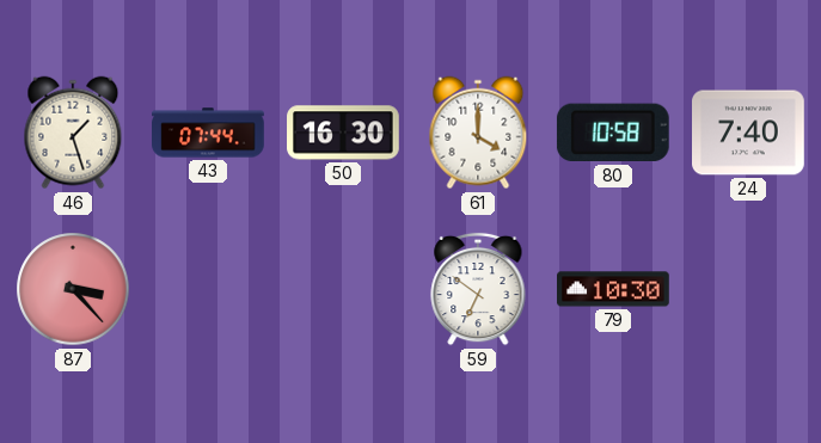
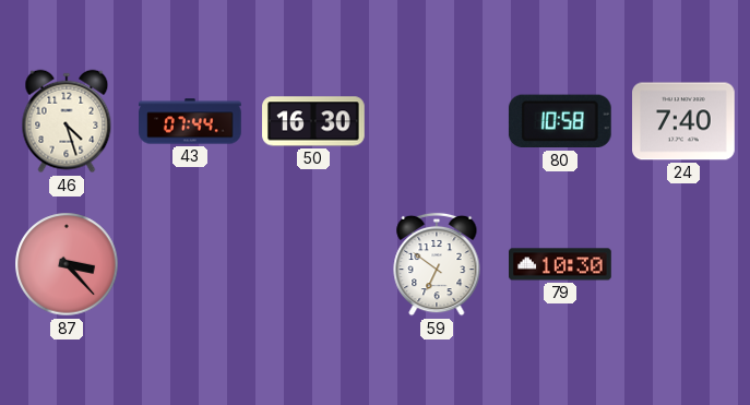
46: 1:27 -> 4:27 (67, 121)
61: 4:00 -> none (478, 133)
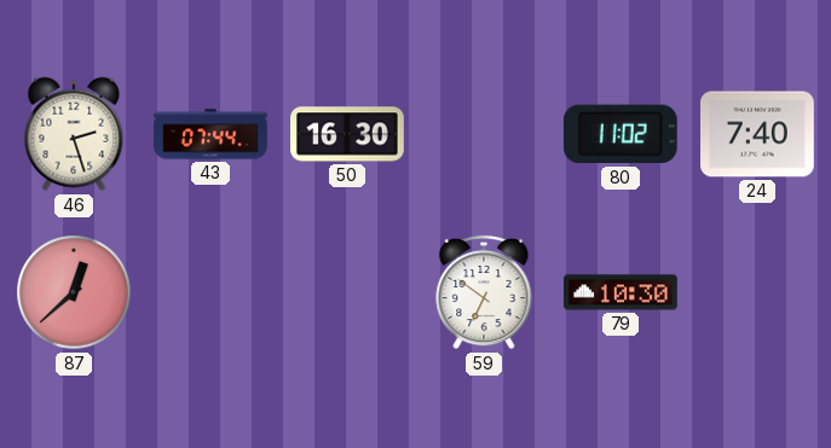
46: 4:27 -> 2:27 (74, 134)
80: 10:58 -> 11:02 (621, 134)
87: 3:23 -> 12:38 (74, 292)
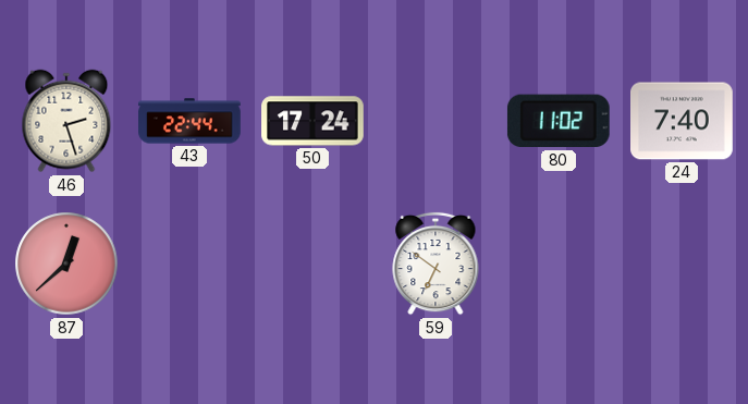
43: 07:44 -> 22:44 (189, 121)
50: 16:30 -> 17:24 (312, 121)
79: 10:30 -> none (621, 292)
